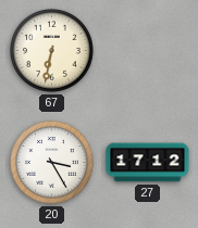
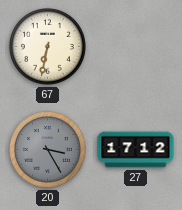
20 dial: white -> grey (48, 150)
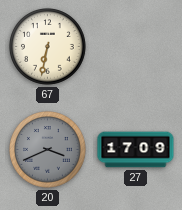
20: 3:25 -> 3:41 (48, 150)
27: 17:12 -> 17:09 (136, 150)
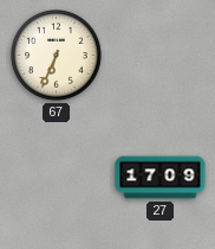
67: 6:32 -> 6:34 (57, 56)
20: 3:41 -> none (48, 150)
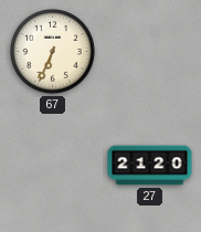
27: 17:09 -> 21:20 (150, 166)
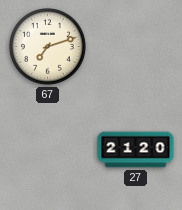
67: 6:34 -> 7:12 (48, 47)
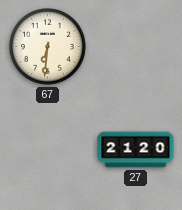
67: 7:12 -> 6:31 (48, 47)
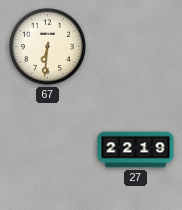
27: 21:20 -> 22:19 (136, 150)
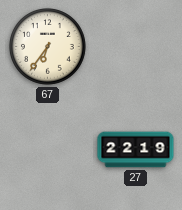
67: 6:31 -> 6:36 (48, 47)
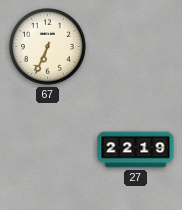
67: 6:36 -> 6:34 (48, 47)
